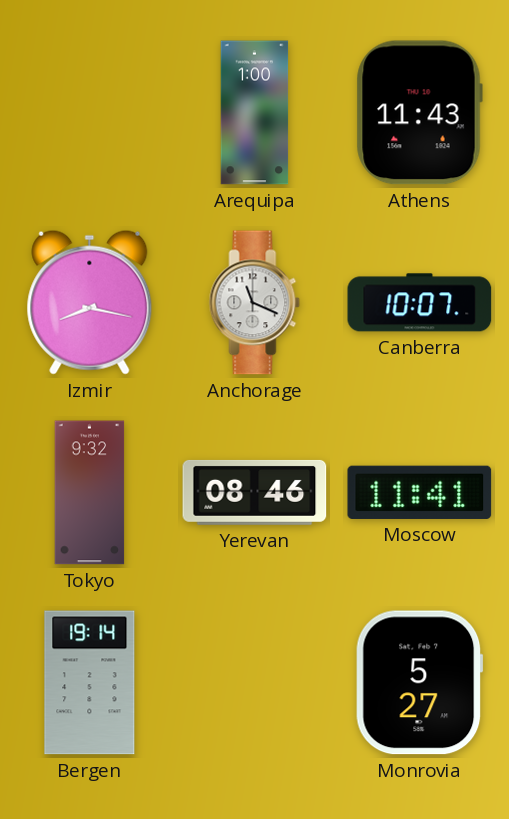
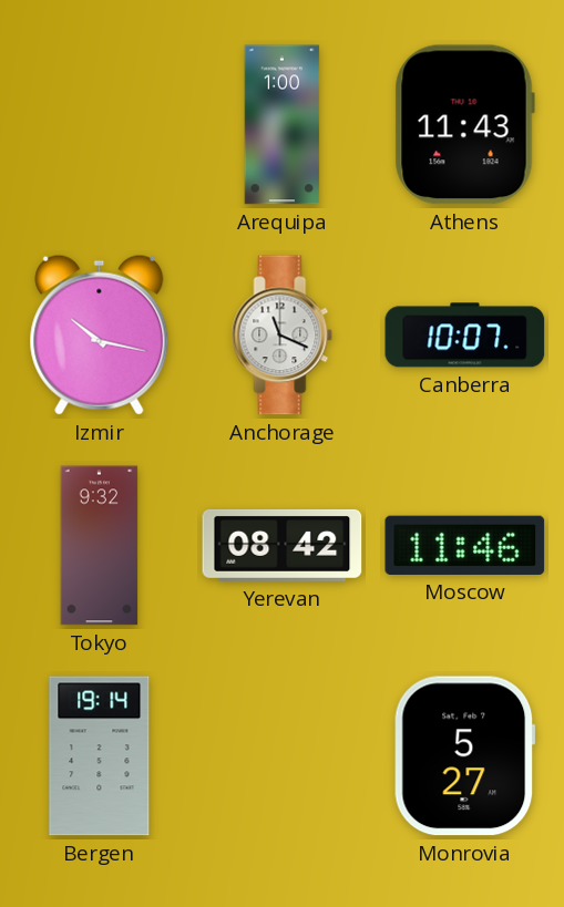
Izmir: 8:17 -> 10:17 (100, 334)
Yerevan: 08:46 -> 08:42 (283, 545)
Moscow: 11:41 -> 11:46 (465, 545)
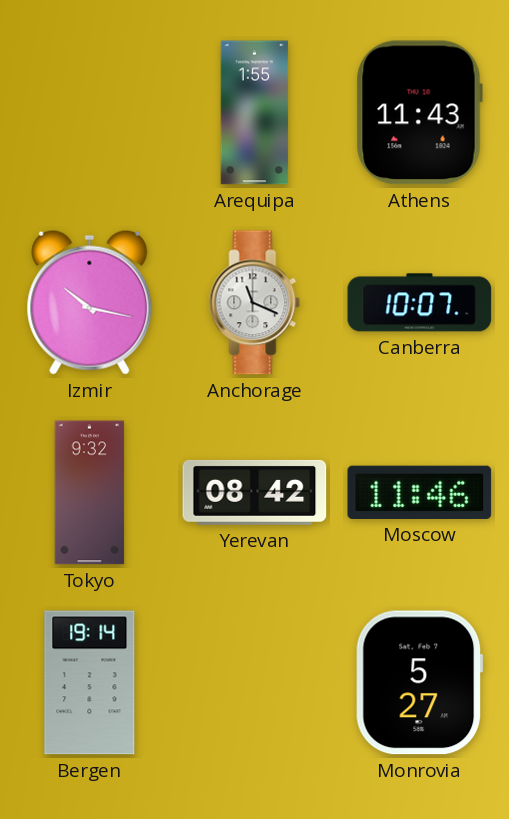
Arequipa: 1:00 -> 1:55 (255, 113)
